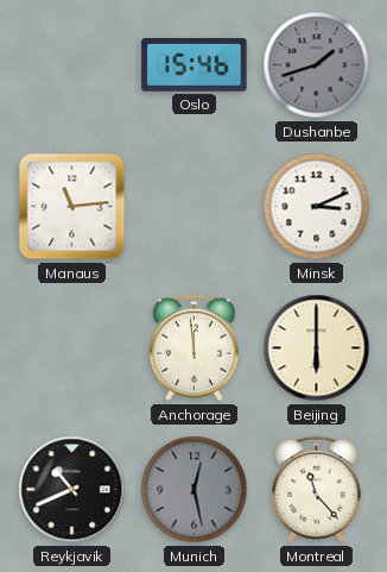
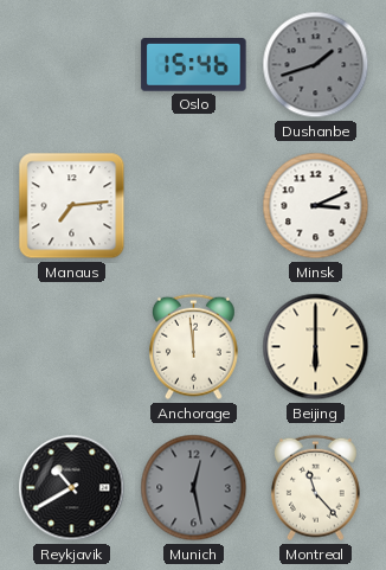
Manaus: 11:14 -> 7:14 (72, 206)
Reykjavik: 10:41 -> 10:40 (72, 488)
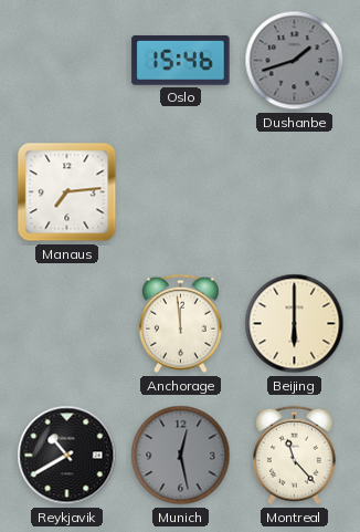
Minsk: 3:11 -> none (316, 206)
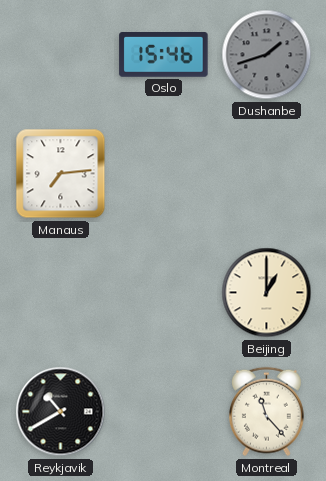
Anchorage: 11:59 -> none (180, 324)
Beijing: 6:00 -> 1:00 (267, 293)
Munich: 12:28 -> none (181, 456)
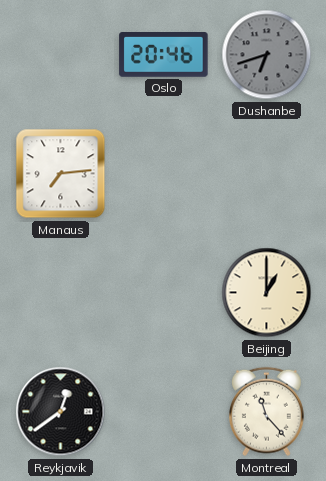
Oslo: 15:46 -> 20:46 (164, 55)
Dushanbe: 1:42 -> 6:42 (267, 55)
Reykjavik: 10:40 -> 12:39 (61, 412)
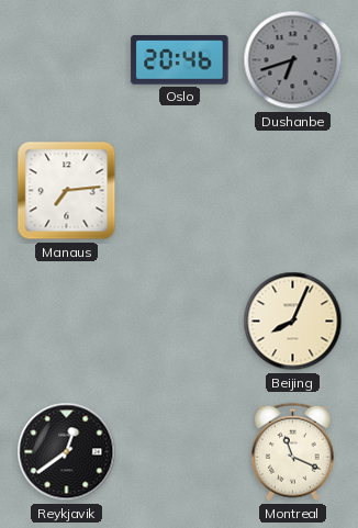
Beijing: 1:00 -> 8:04 (293, 322)
Montreal: 11:23 -> 11:19 (292, 452)
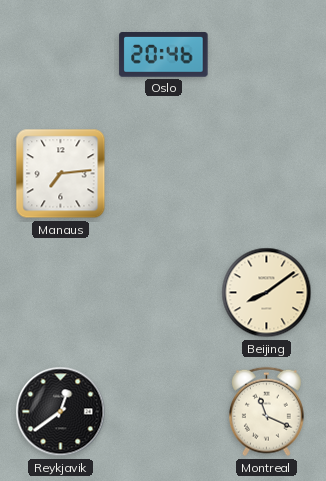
Dushanbe: 6:42 -> none (293, 60)
Beijing: 8:04 -> 8:09 (267, 293)
